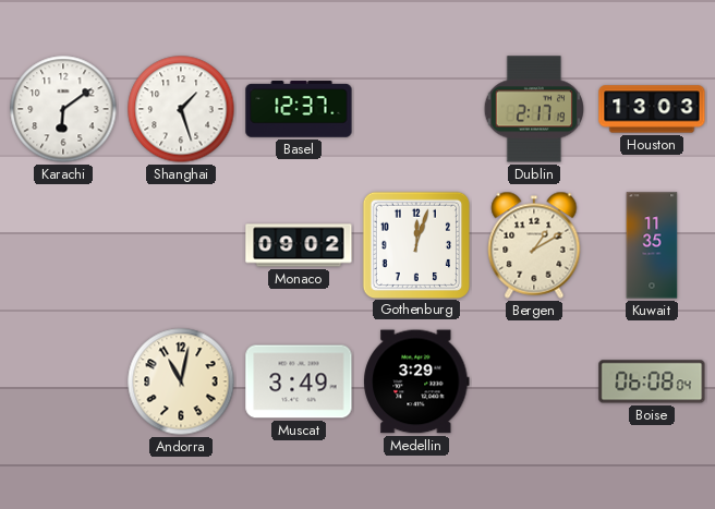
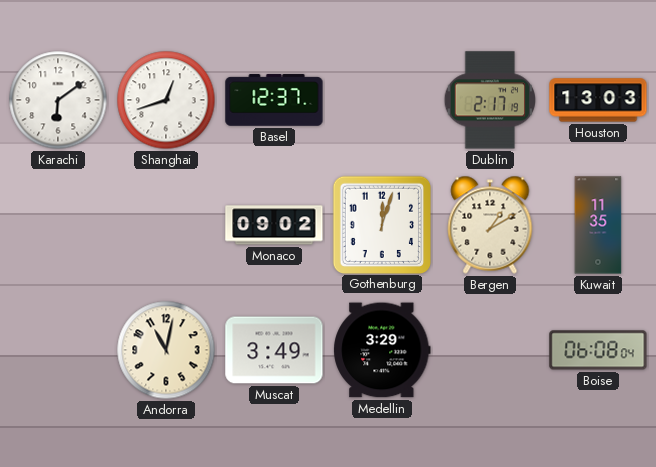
Shanghai: 1:27 -> 12:42 (166, 100)
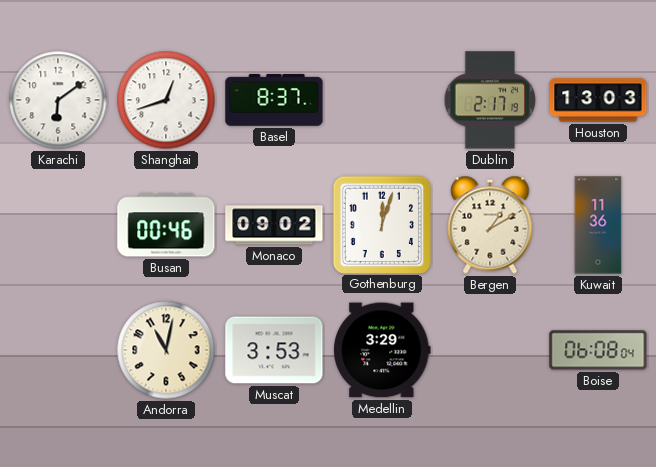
Basel: 12:37 -> 8:37 (274, 100)
Busan: none -> 00:46 (166, 225)
Kuwait: 11:35 -> 11:36 (598, 225)
Muscat: 3:49 -> 3:53 (274, 350)
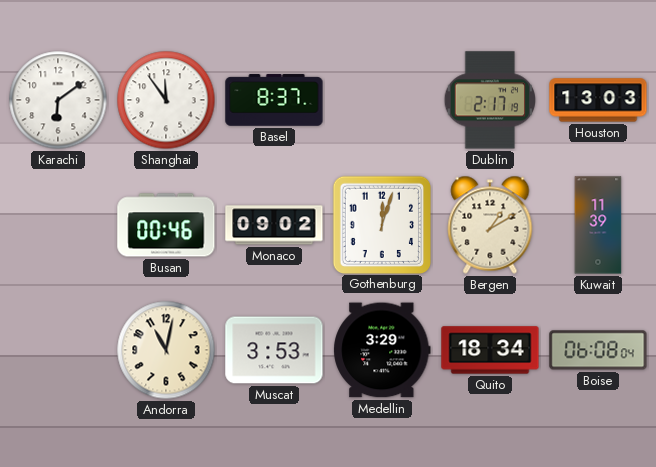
Shanghai: 12:42 -> 11:54 (166, 100)
Kuwait: 11:36 -> 11:39 (598, 225)
Quito: none -> 18:34 (490, 350)
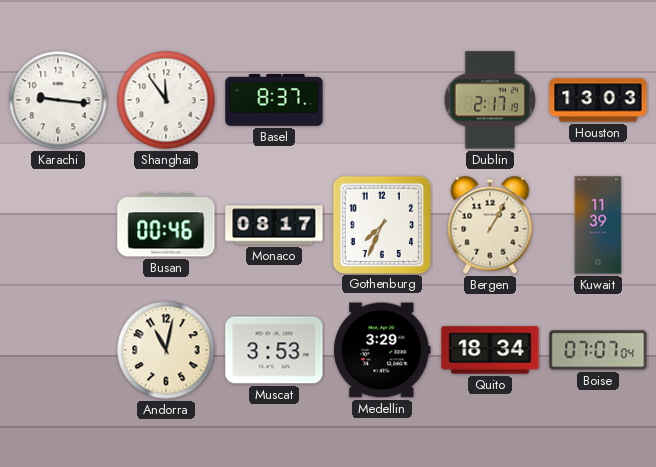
Karachi: 6:09 -> 9:16 (58, 100)
Monaco: 09:02 -> 08:17 (274, 225)
Gothenburg: 12:03 -> 7:34 (381, 224)
Bergen: 1:10 -> 1:05 (490, 225)
Boise: 06:08 -> 07:07 (598, 350)
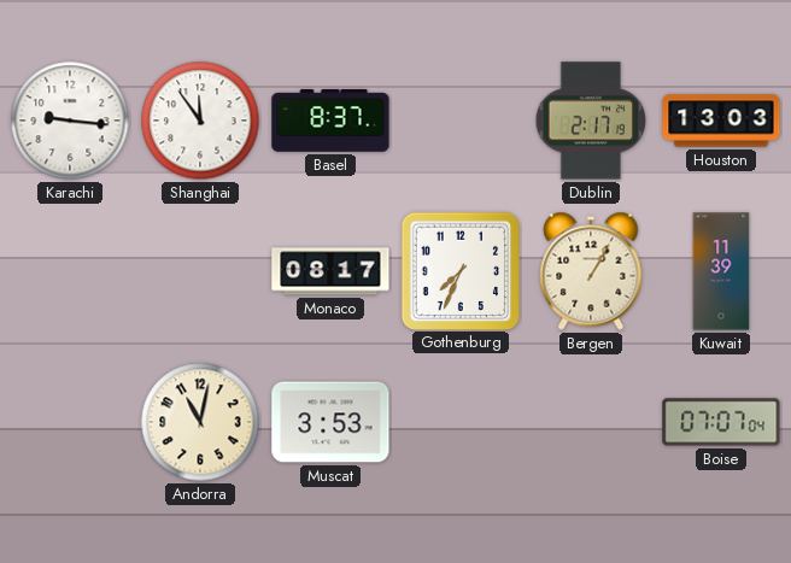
Busan: 00:46 -> none (166, 225)
Medellin: 3:29 -> none (382, 350)
Quito: 18:34 -> none (490, 350)
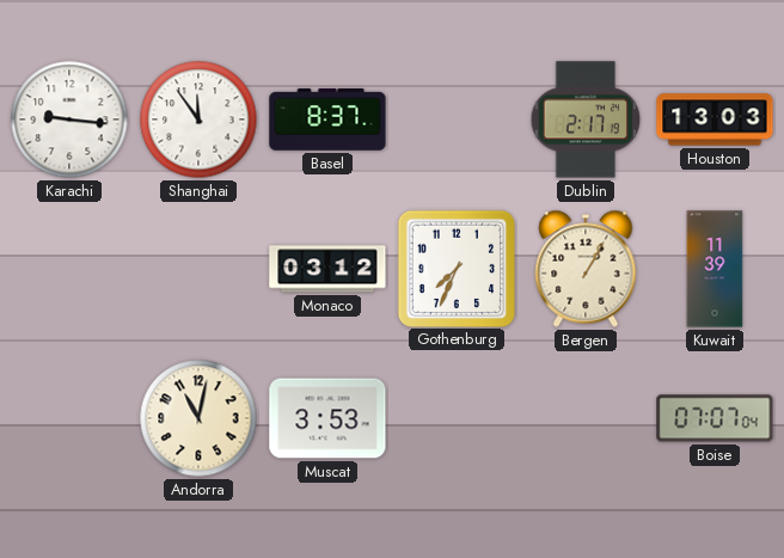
Monaco: 08:17 -> 03:12 (327, 269)
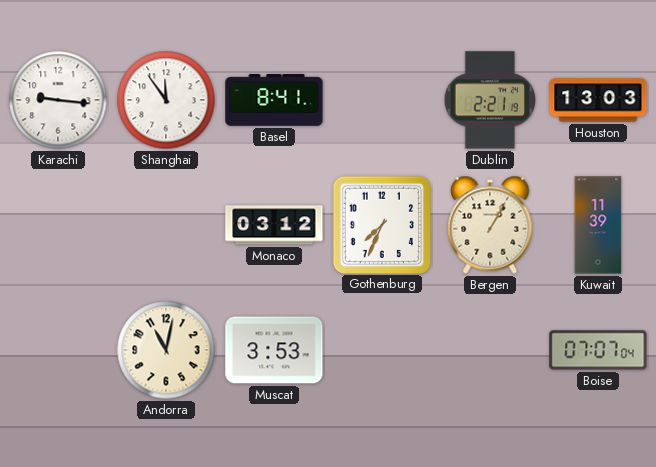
Basel: 8:37 -> 8:41 (274, 100)
Dublin: 2:17 -> 2:21 (490, 100)
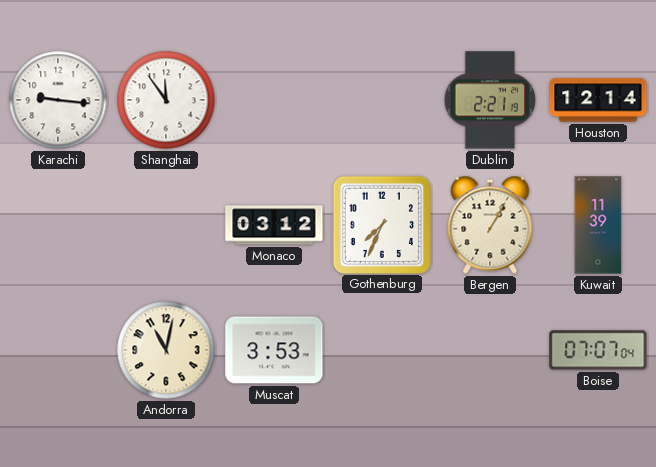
Basel: 8:41 -> none (274, 100)
Houston: 13:03 -> 12:14 (598, 100)
